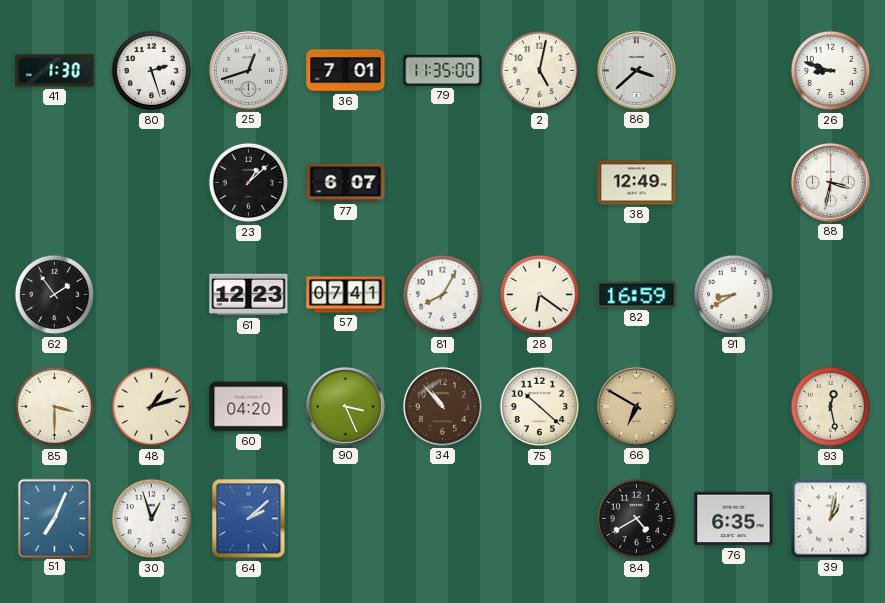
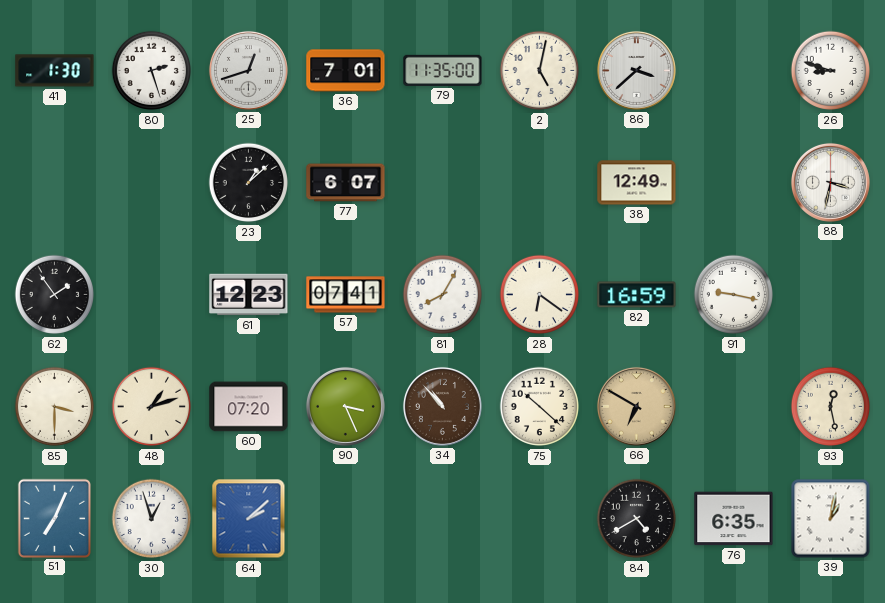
91: 8:40 -> 9:17 (734, 295)
60: 04:20 -> 07:20 (249, 407)
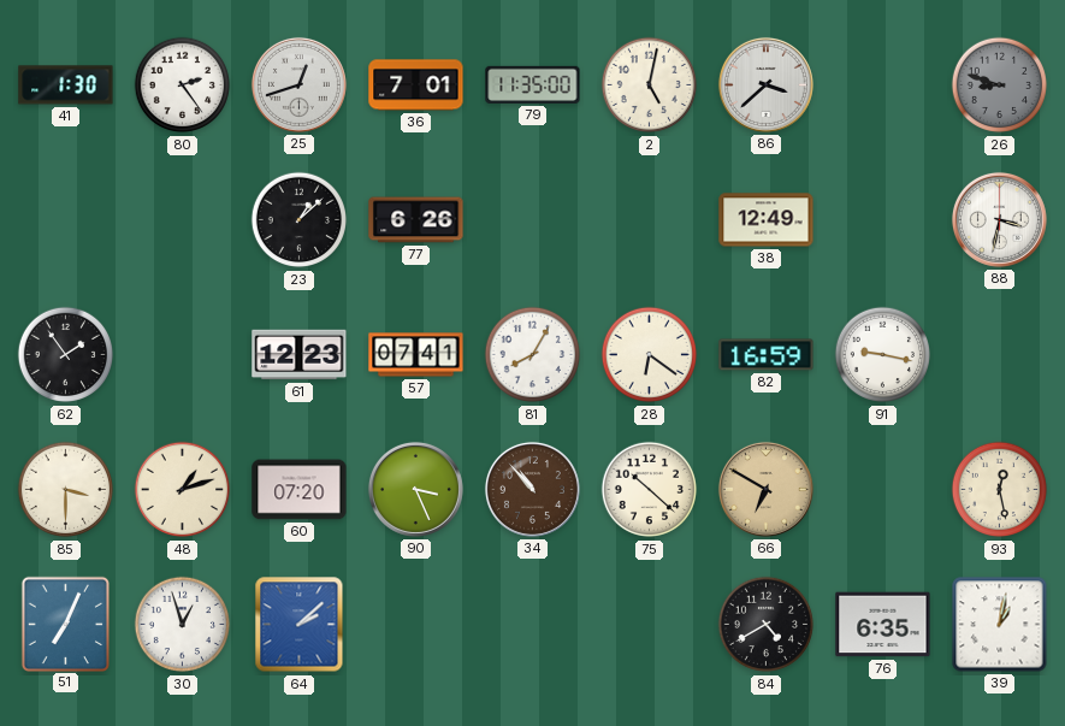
80: 2:27 -> 2:24 (183, 85)
26 dial: white -> grey (1000, 85)
77: 6:07 -> 6:26 (416, 220)
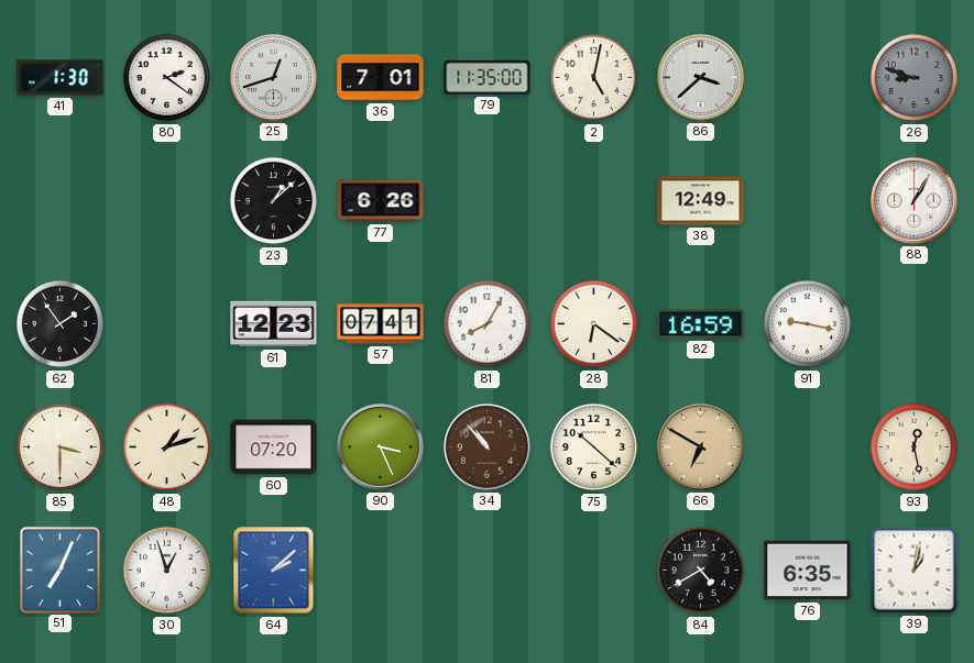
80: 2:24 -> 2:21 (167, 78)
88: 3:32 -> 1:05 (913, 200)
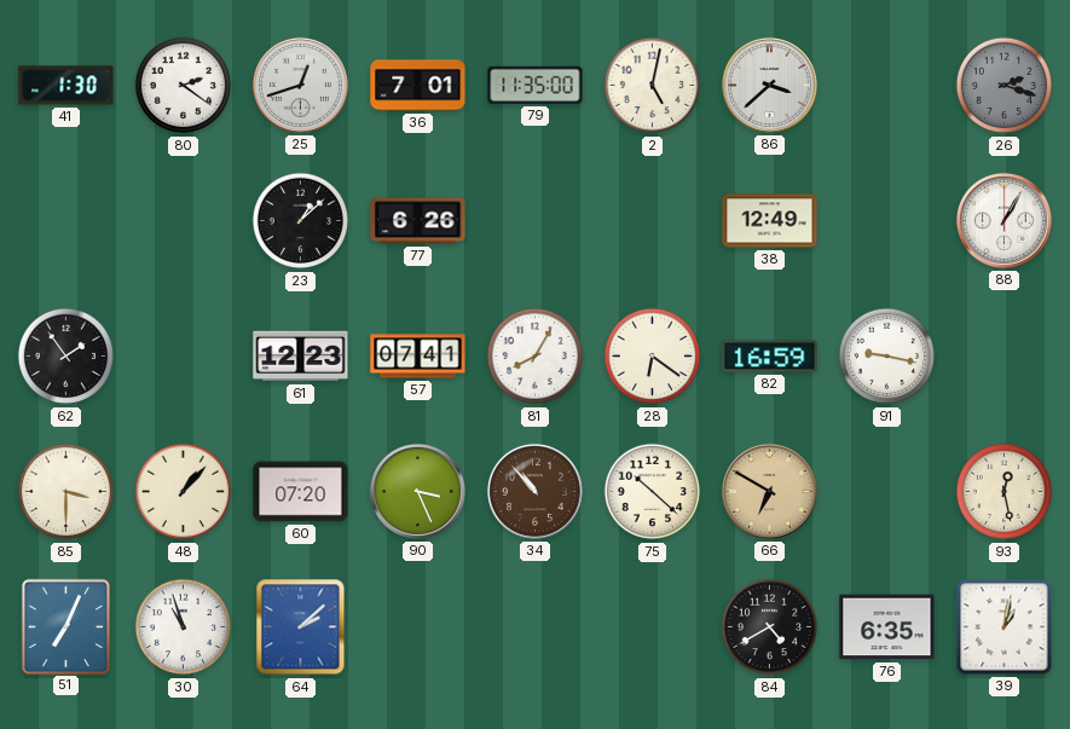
26: 8:48 -> 2:18 (1005, 86)
48: 1:12 -> 1:07 (184, 492)
30: 12:57 -> 10:57 (184, 627)
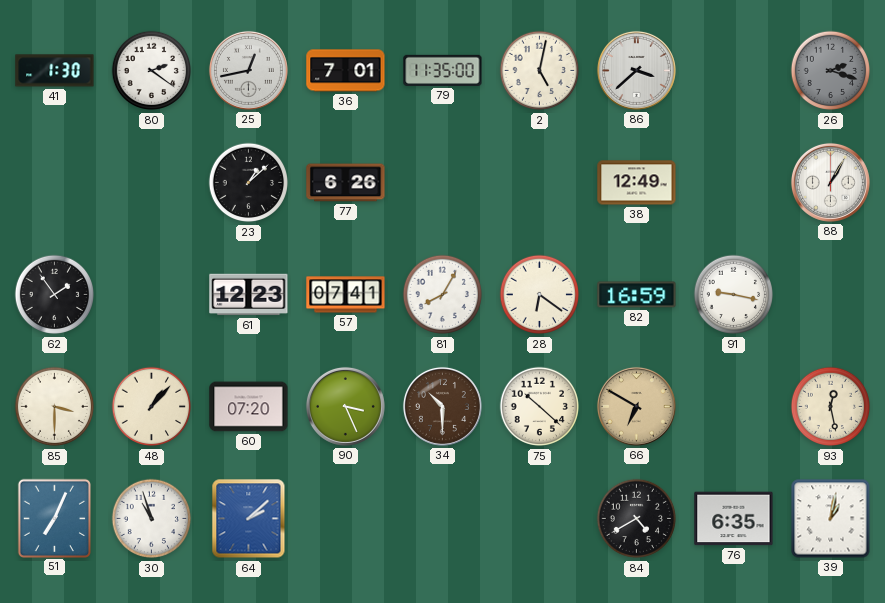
25: 12:42 -> 12:43 (248, 70)
34: 10:53 -> 10:30 (442, 406)
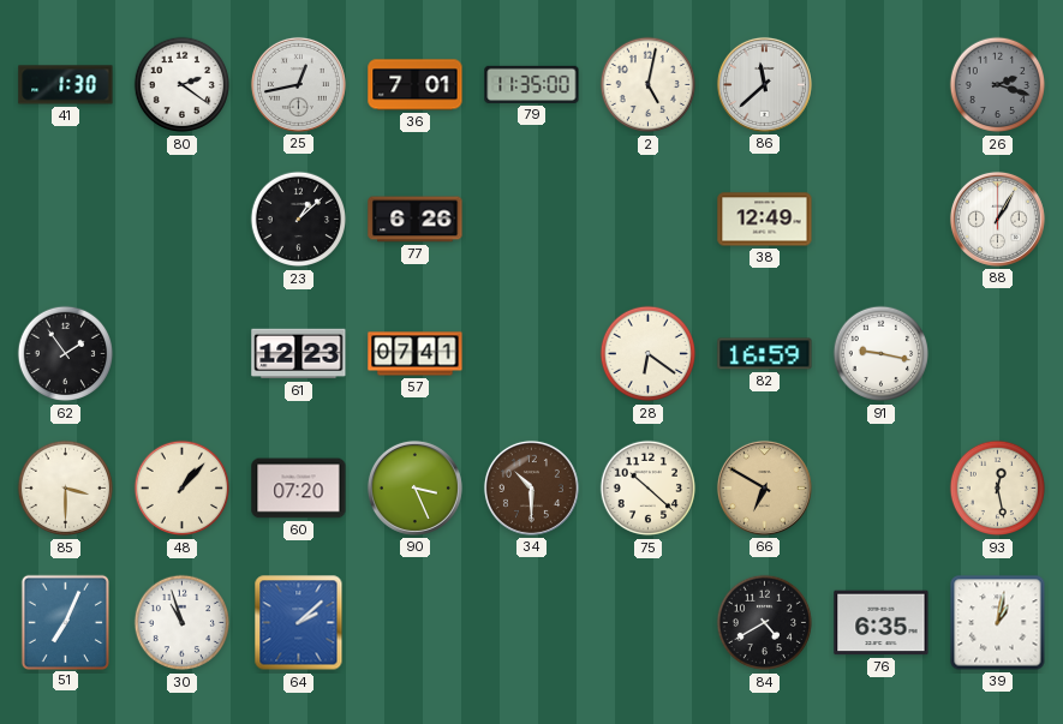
86: 3:38 -> 11:38 (764, 84)
81: 8:05 -> none (443, 295)
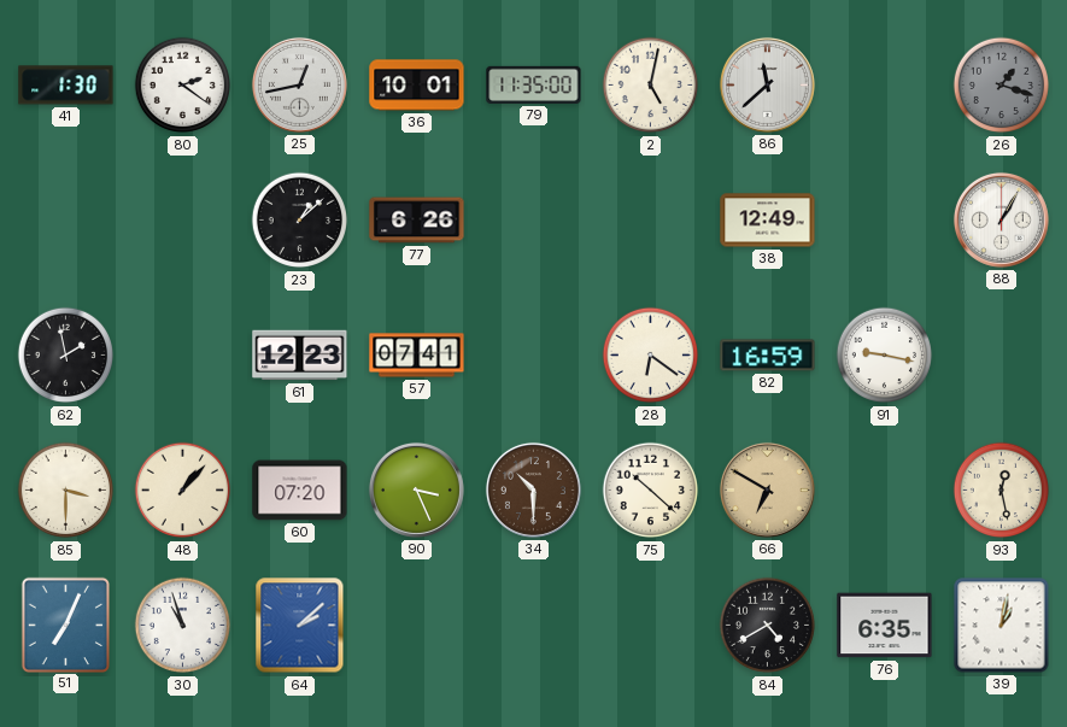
36: 7:01 -> 10:01 (417, 86)
26: 2:18 -> 1:18 (1002, 86)
62: 1:54 -> 1:58 (66, 356)
